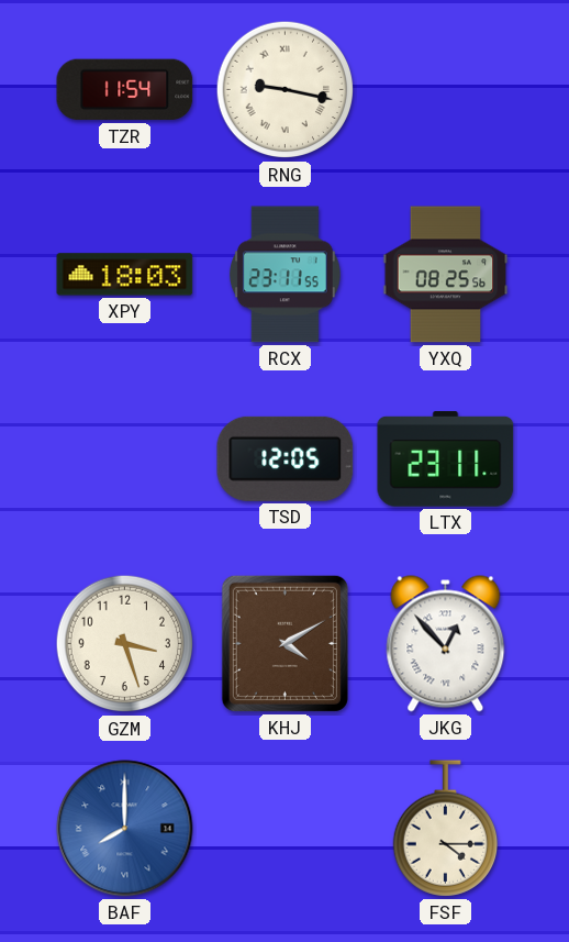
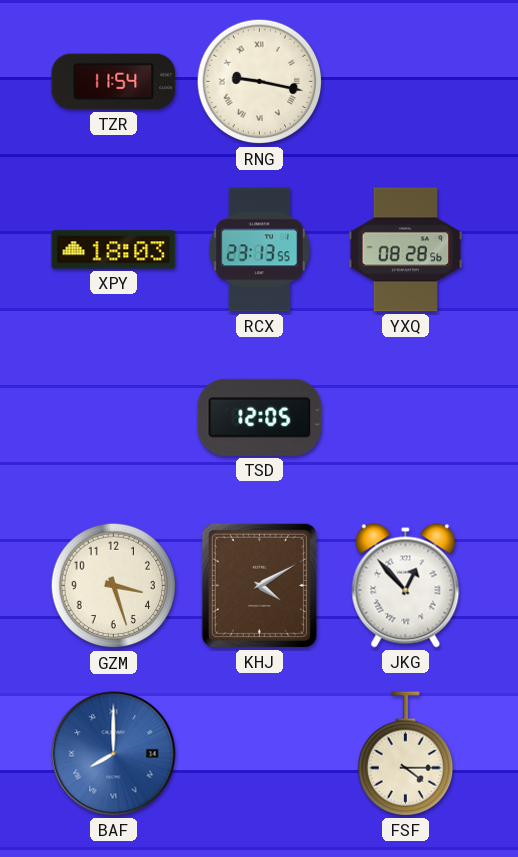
RCX: 23:11 -> 23:13 (259, 250)
YXQ: 08:25 -> 08:28 (406, 250)
LTX: 23:11 -> none (446, 459)
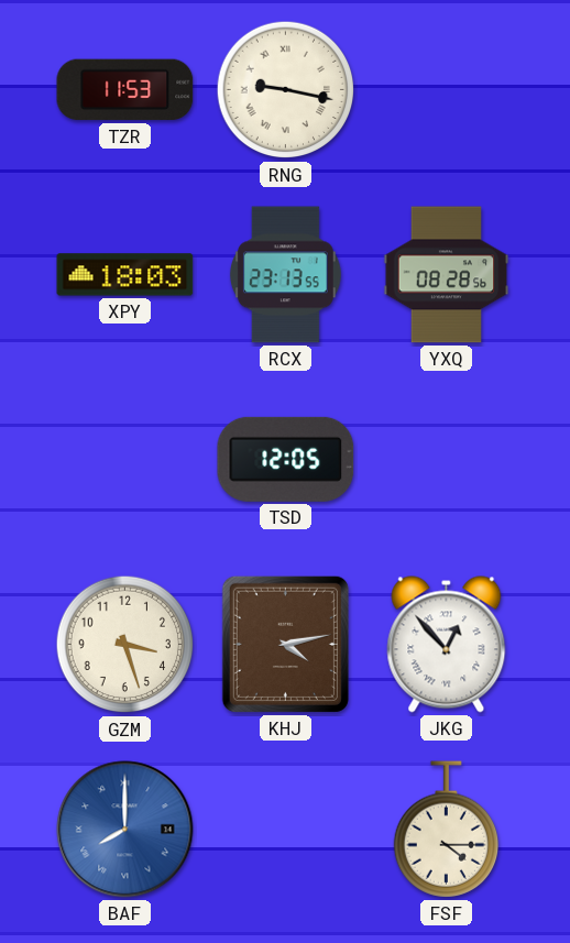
TZR: 11:54 -> 11:53 (125, 90)
KHJ: 4:10 -> 4:13 (285, 644)
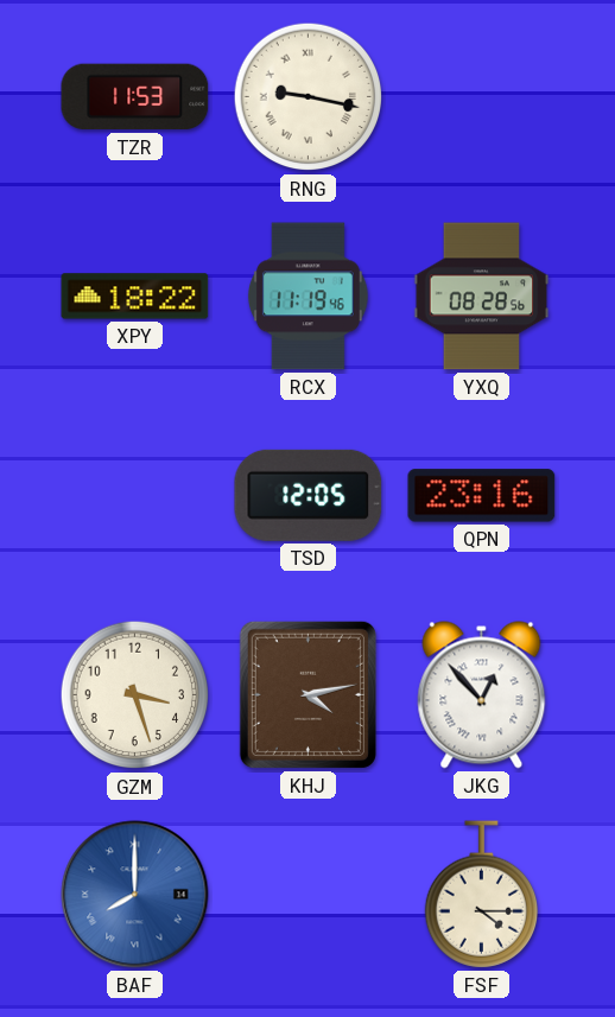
XPY: 18:03 -> 18:22 (135, 297)
RCX: 23:13 -> 11:19 (307, 297)
QPN: none -> 23:16 (482, 496)
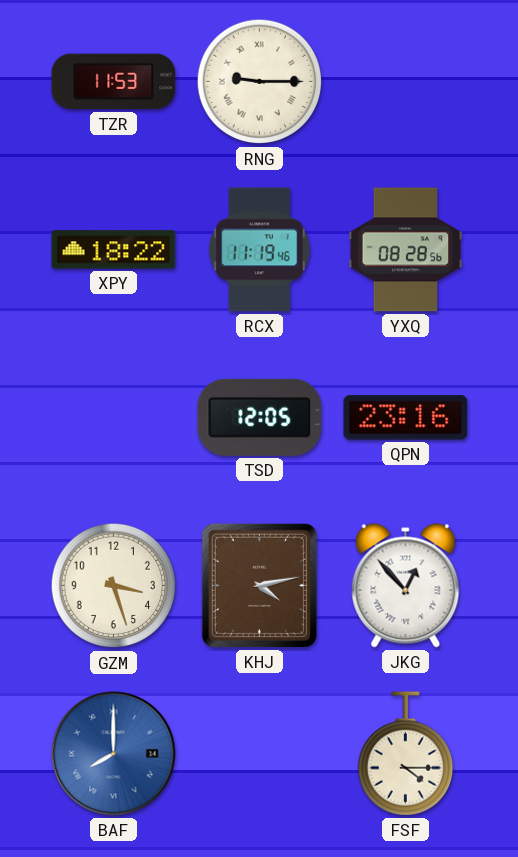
RNG: 9:17 -> 9:15 (260, 82)
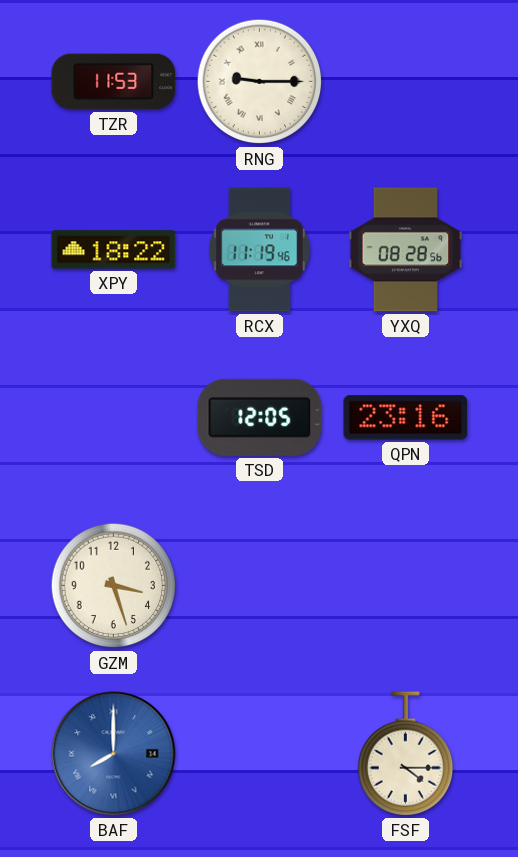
KHJ: 4:13 -> none (259, 585)
JKG: 12:53 -> none (406, 586)
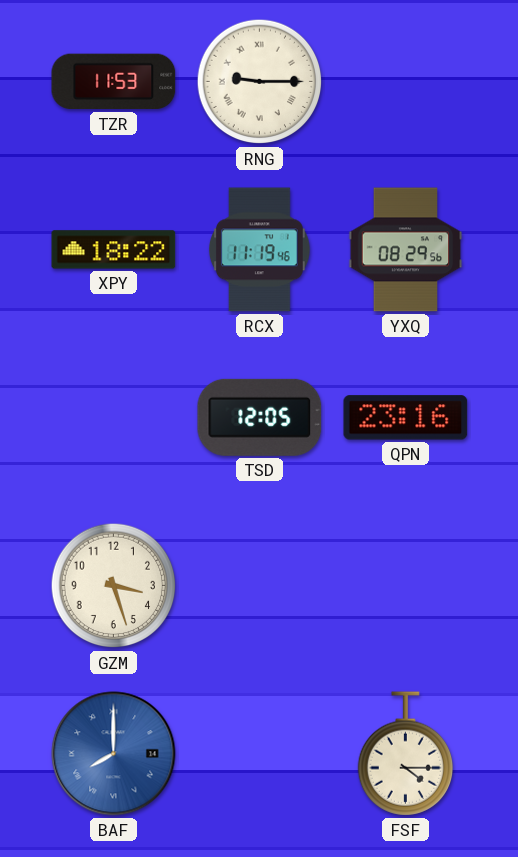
YXQ: 08:28 -> 08:29 (406, 250)
